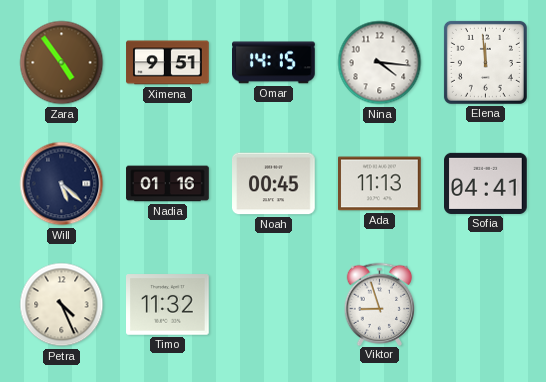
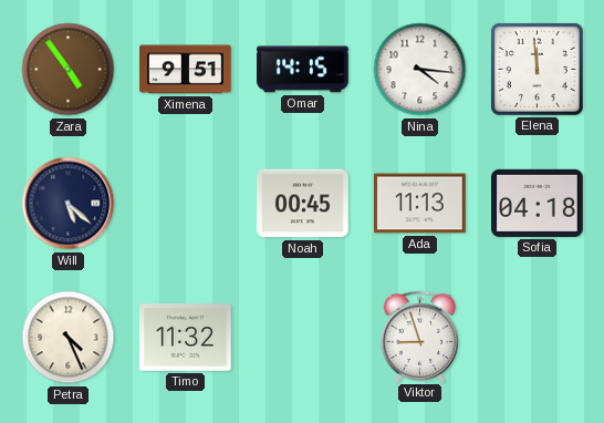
Nadia: 01:16 -> none (168, 184)
Sofia: 04:41 -> 04:18 (538, 203)
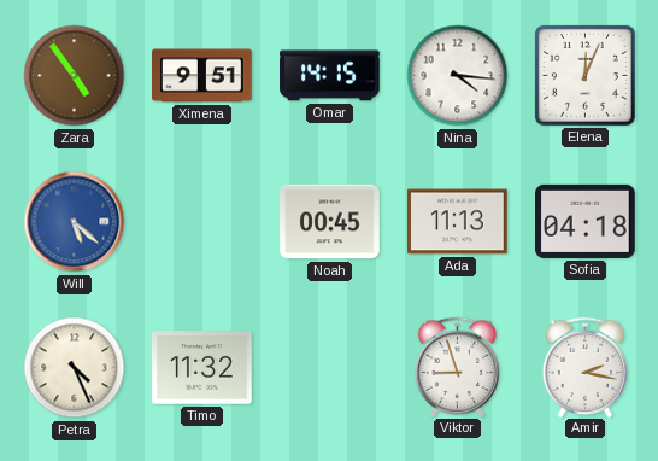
Elena: 11:59 -> 12:04 (584, 75)
Will dial: navy -> blue (75, 222)
Amir: none -> 2:17 (586, 367)
